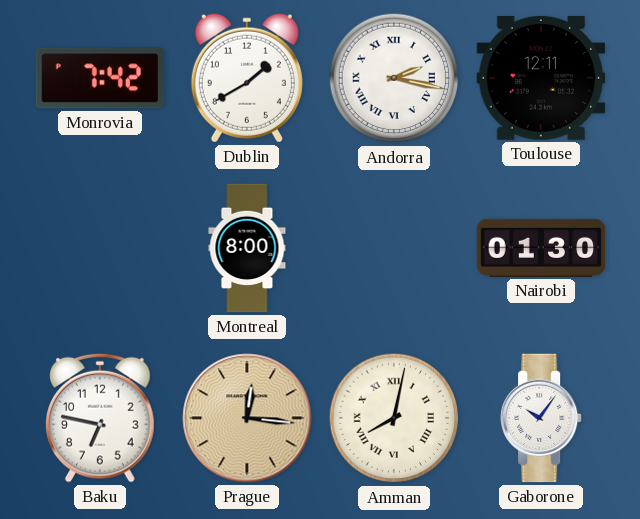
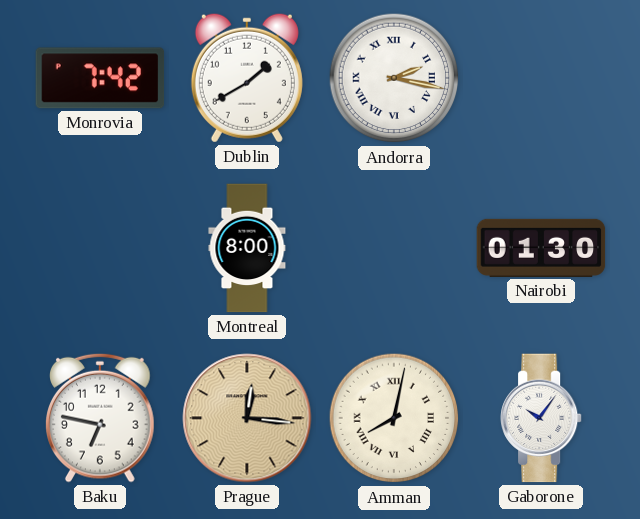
Toulouse: 12:11 -> none (541, 78)
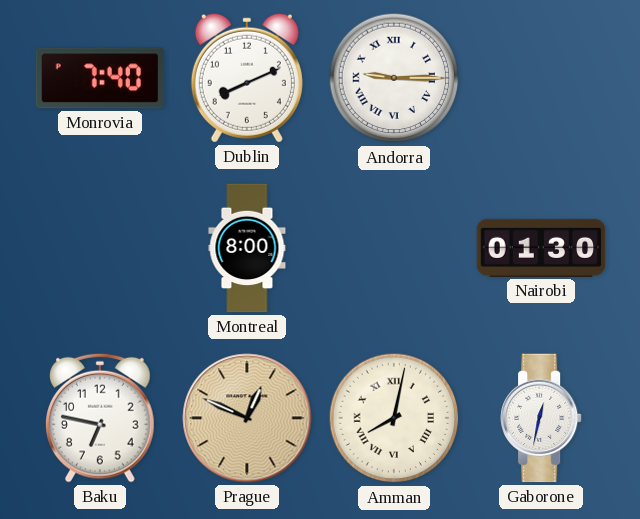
Monrovia: 7:42 -> 7:40 (100, 78)
Dublin: 1:40 -> 8:11 (247, 78)
Andorra: 2:17 -> 9:15 (394, 78)
Prague: 12:16 -> 12:49 (247, 418)
Gaborone: 10:06 -> 12:32 (542, 418)
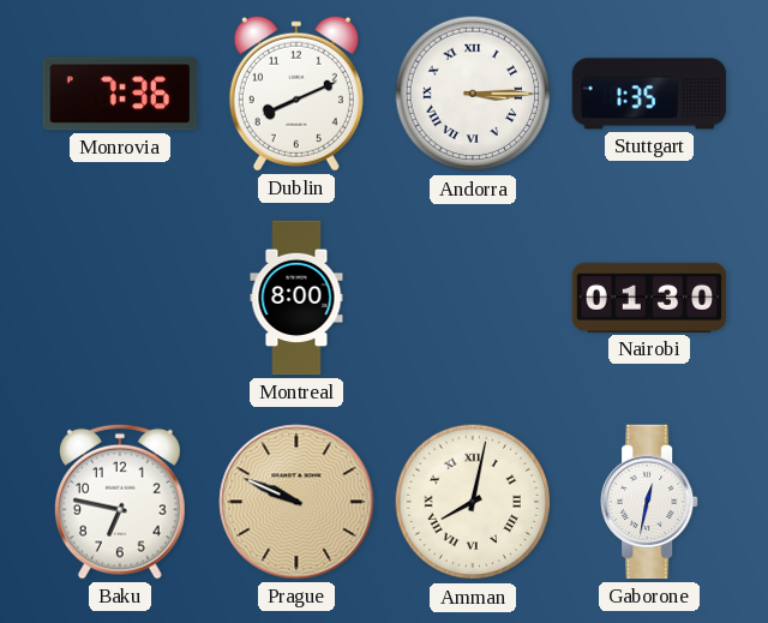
Monrovia: 7:40 -> 7:36 (120, 94)
Andorra: 9:15 -> 3:15 (473, 94)
Stuttgart: none -> 1:35 (649, 94)
Prague: 12:49 -> 9:49 (296, 502)
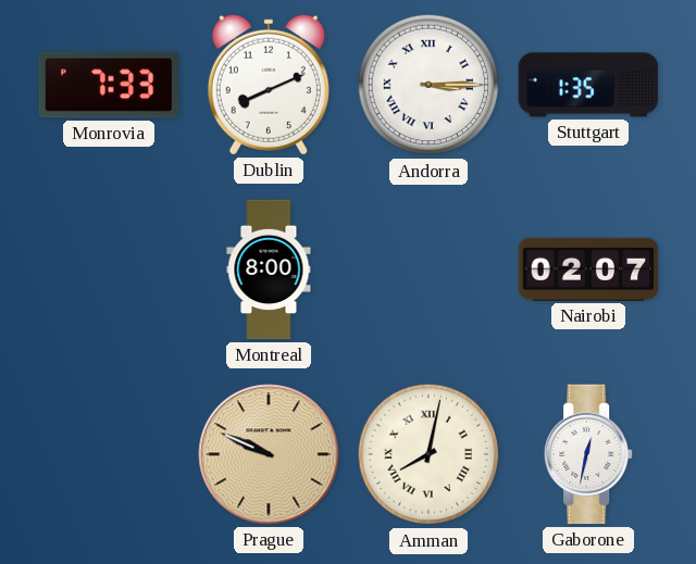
Monrovia: 7:36 -> 7:33 (109, 85)
Nairobi: 01:30 -> 02:07 (588, 270)
Baku: 6:47 -> none (121, 502)
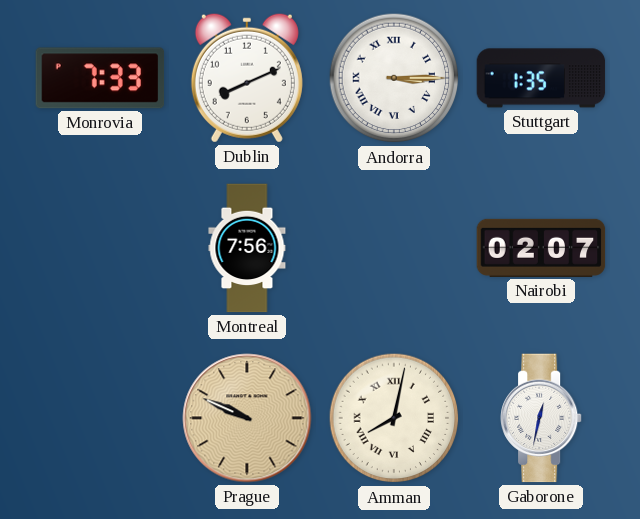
Montreal: 8:00 -> 7:56 (247, 248)
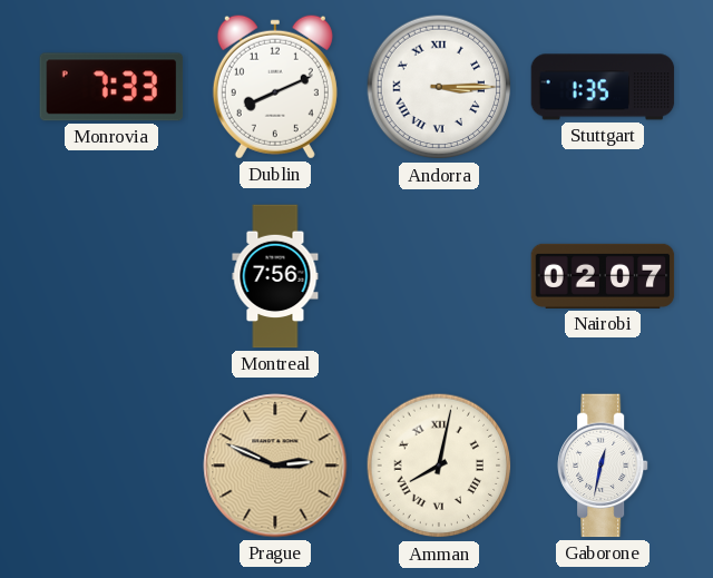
Prague: 9:49 -> 2:49 (275, 466)
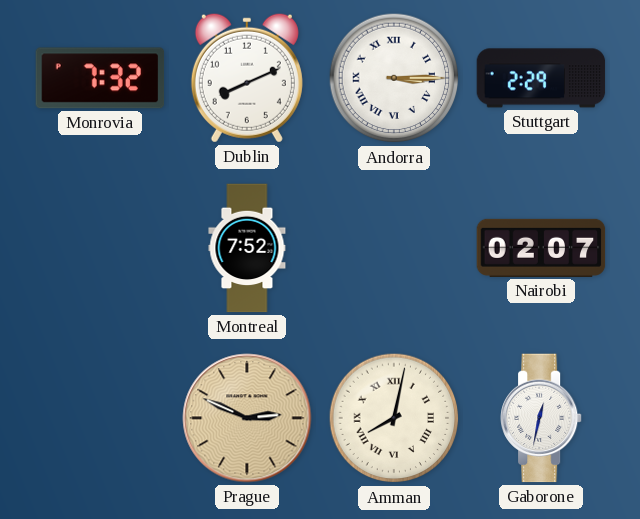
Monrovia: 7:33 -> 7:32 (100, 78)
Stuttgart: 1:35 -> 2:29 (541, 78)
Montreal: 7:56 -> 7:52 (247, 248)
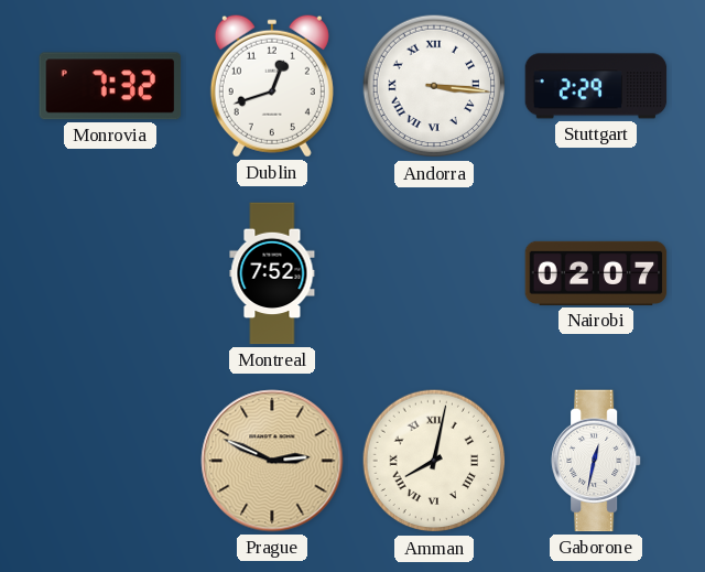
Dublin: 8:11 -> 12:42 (272, 86)
Andorra: 3:15 -> 3:16 (434, 86)
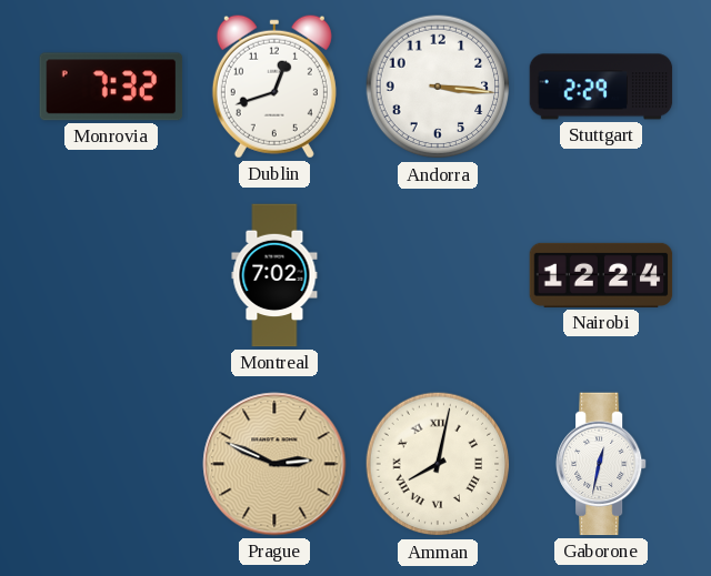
Andorra numerals: Roman -> Arabic (438, 87)
Montreal: 7:52 -> 7:02 (274, 275)
Nairobi: 02:07 -> 12:24 (601, 275)
